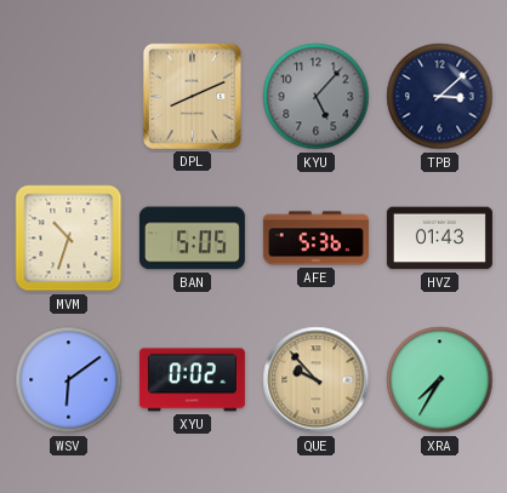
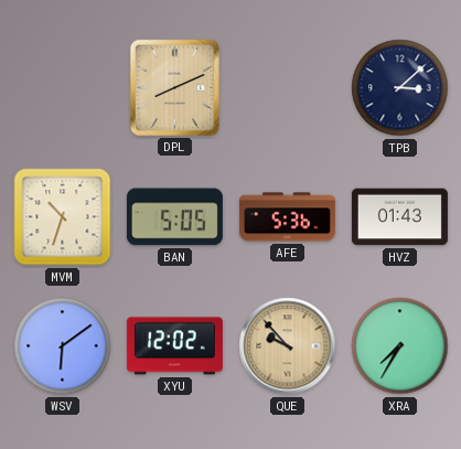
KYU: 5:07 -> none (317, 97)
XYU: 0:02 -> 12:02 (174, 346)
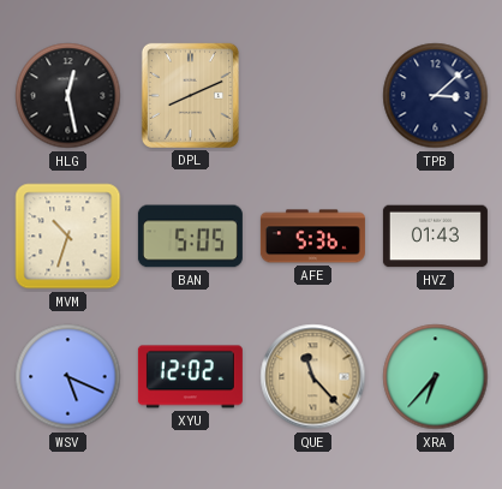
HLG: none -> 12:28 (68, 96)
WSV: 6:09 -> 5:19 (68, 377)
QUE: 9:53 -> 11:23 (313, 377)
XRA: 7:35 -> 6:37 (436, 377)
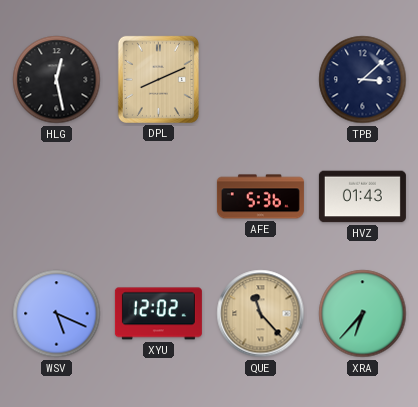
MVM: 10:33 -> none (68, 237)
BAN: 5:05 -> none (190, 237)
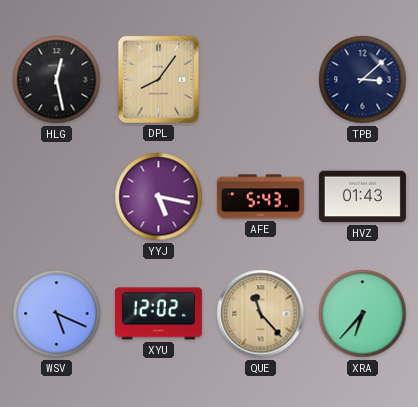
DPL: 8:11 -> 8:06 (158, 79)
YYJ: none -> 5:17 (159, 197)
AFE: 5:36 -> 5:43 (260, 197)
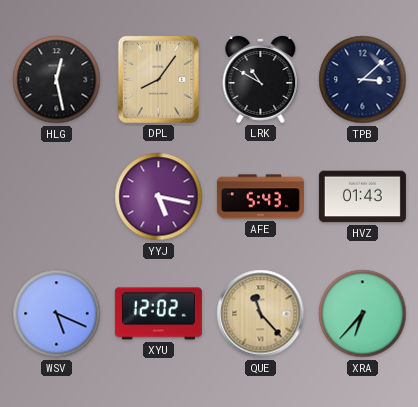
LRK: none -> 10:50 (261, 79)
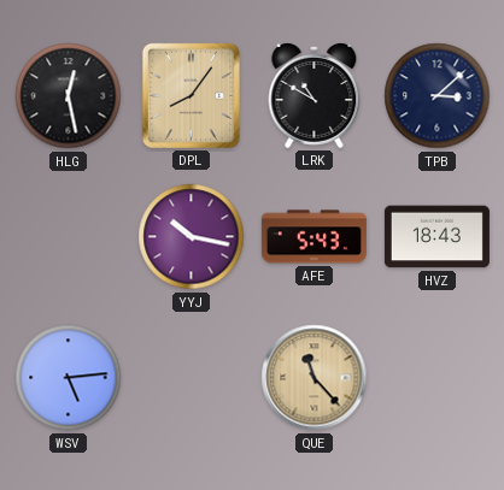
YYJ: 5:17 -> 10:17 (192, 237)
HVZ: 01:43 -> 18:43 (436, 237)
WSV: 5:19 -> 5:14 (69, 378)
XYU: 12:02 -> none (158, 314)
XRA: 6:37 -> none (363, 314)
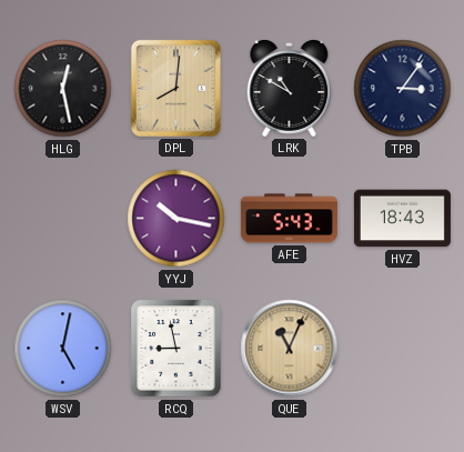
DPL: 8:06 -> 8:01 (175, 88)
TPB: 3:08 -> 3:06 (403, 89)
WSV: 5:14 -> 5:02 (63, 349)
RCQ: none -> 8:58 (176, 349)
QUE: 11:23 -> 11:04 (290, 349)
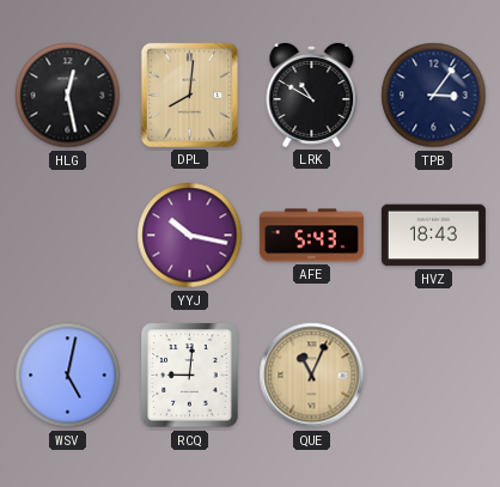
RCQ: 8:58 -> 9:01 (190, 376)
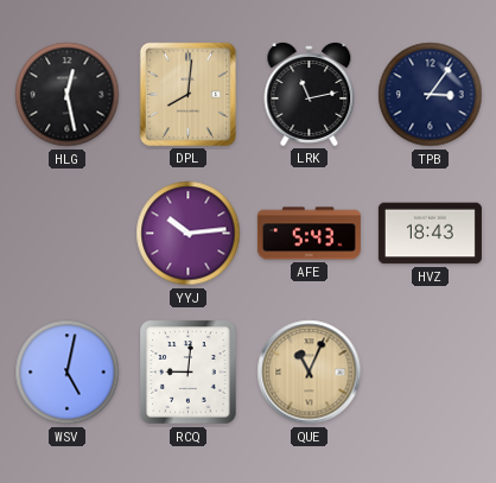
LRK: 10:50 -> 11:13 (310, 94)
YYJ: 10:17 -> 10:14 (189, 234)
